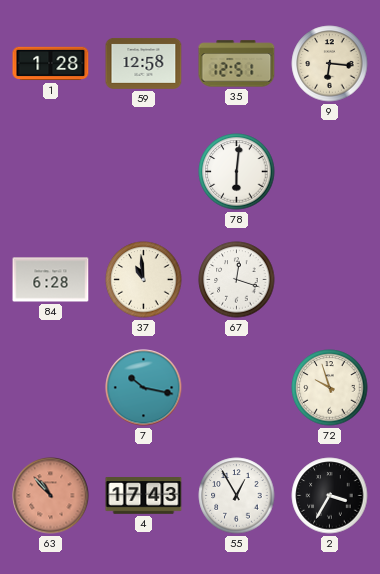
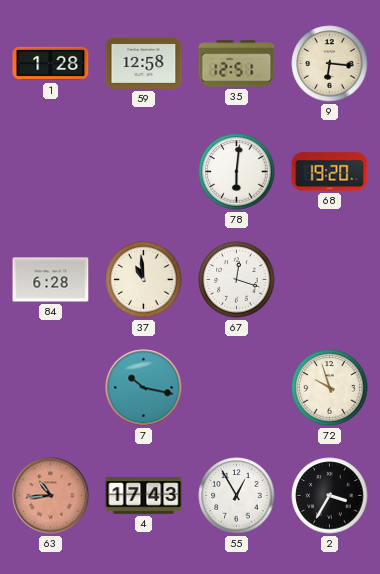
68: none -> 19:20 (330, 172)
63: 10:53 -> 10:44 (51, 496)
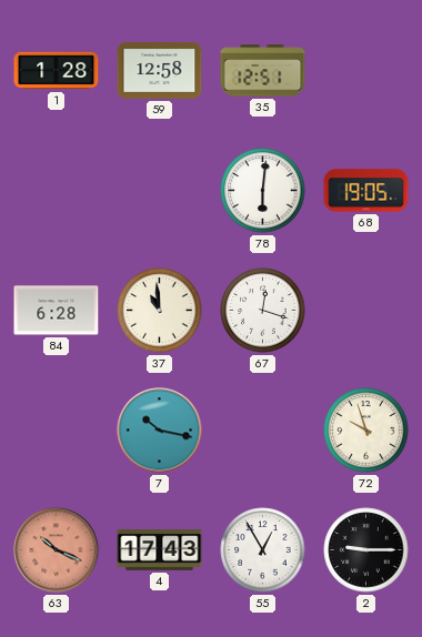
9: 6:16 -> none (330, 64)
68: 19:20 -> 19:05 (366, 191)
63: 10:44 -> 10:19 (57, 550)
2: 3:35 -> 9:15 (366, 550)
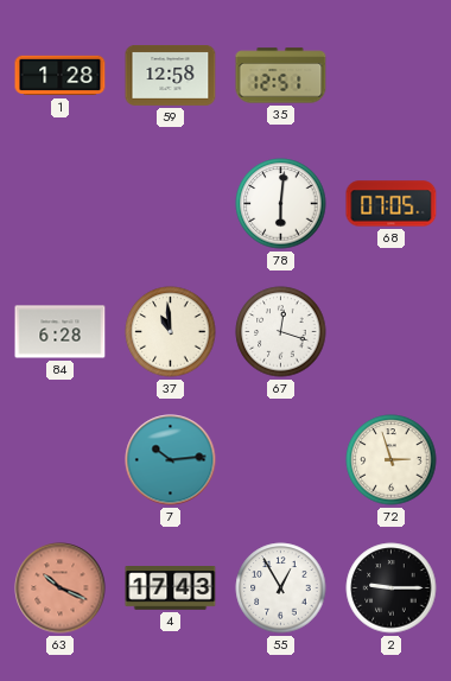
68: 19:05 -> 07:05 (392, 204)
7: 10:17 -> 10:14 (171, 460)
72: 9:57 -> 2:57 (392, 460)
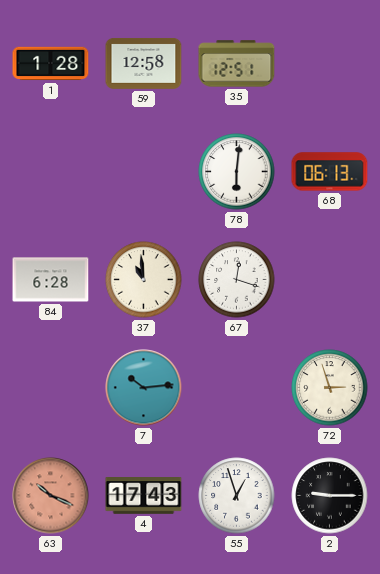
68: 07:05 -> 06:13 (330, 172)
55: 12:55 -> 12:57 (237, 496)
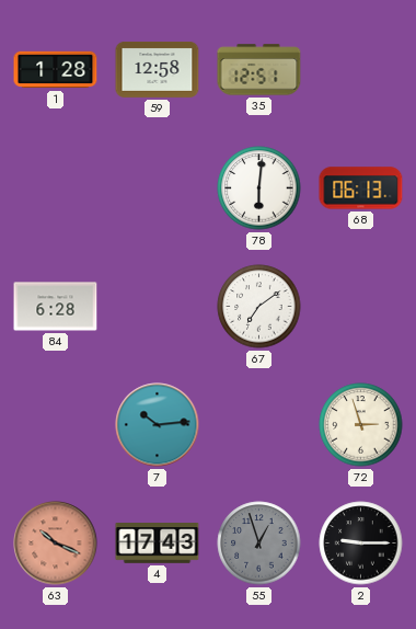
37: 10:59 -> none (144, 280)
67: 12:18 -> 7:09 (259, 307)
55 dial: white -> grey (259, 544)
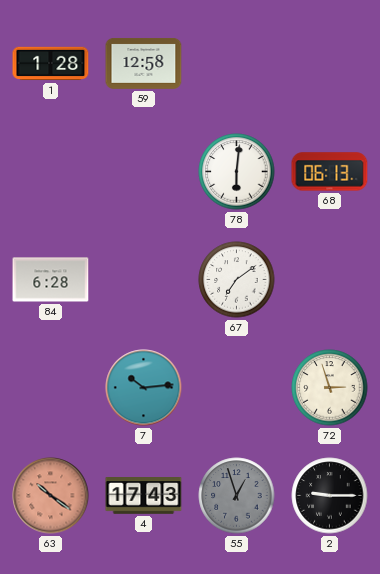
35: 12:51 -> none (259, 70)
63: 10:19 -> 10:21 (51, 496)
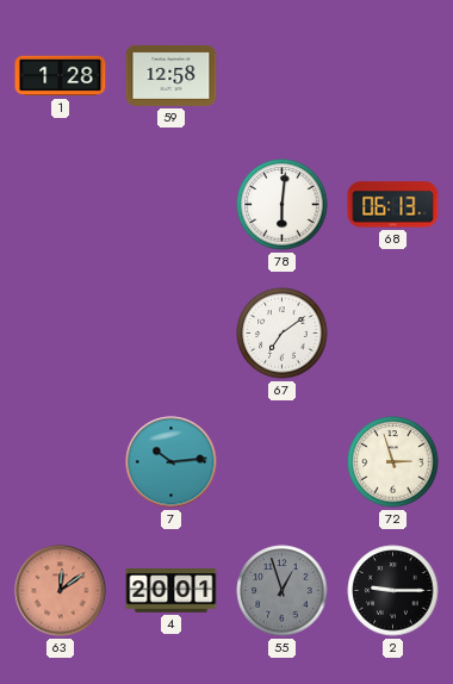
84: 6:28 -> none (51, 280)
63: 10:21 -> 12:09 (61, 591)
4: 17:43 -> 20:01 (172, 591)
